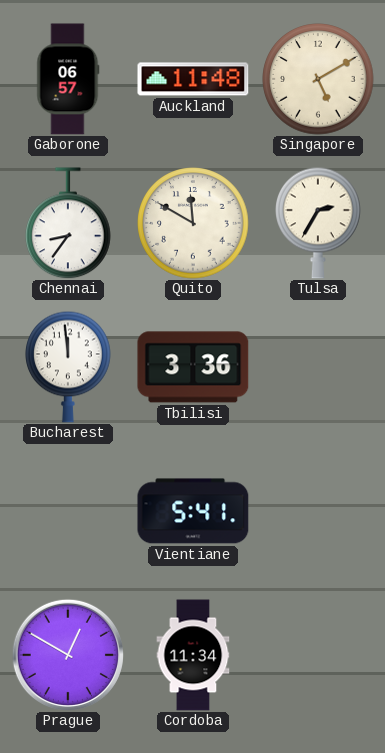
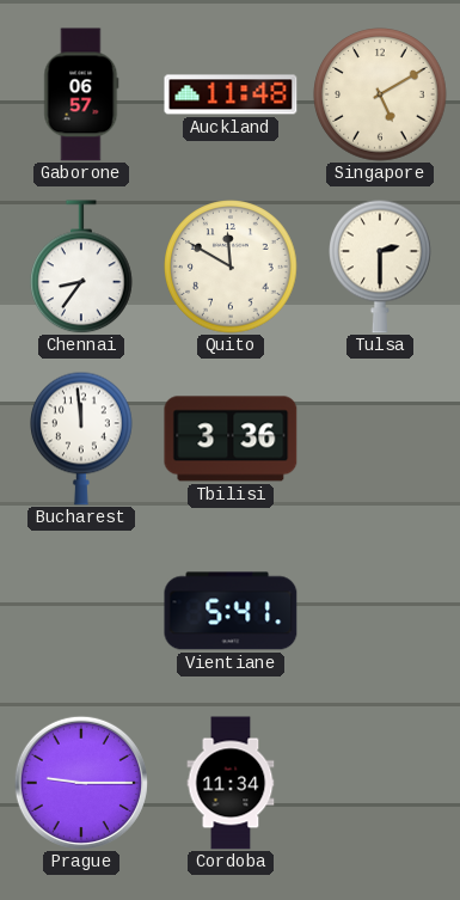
Tulsa: 2:35 -> 2:30 (381, 267)
Prague: 12:50 -> 9:15 (81, 783)
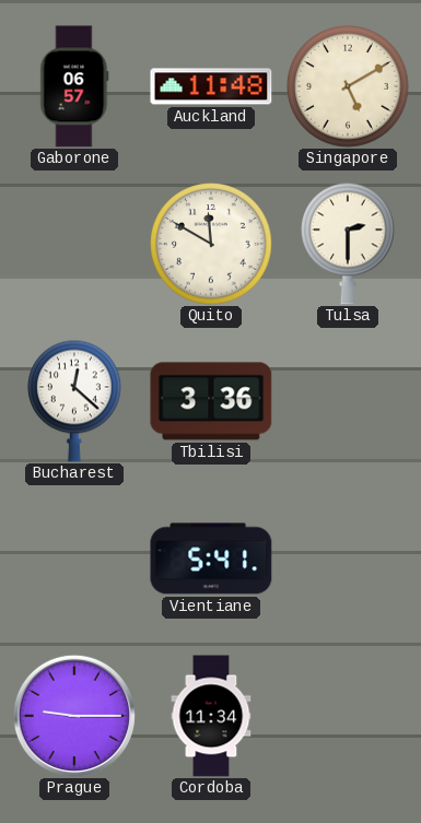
Chennai: 8:36 -> none (82, 267)
Bucharest: 11:59 -> 12:22 (75, 401)
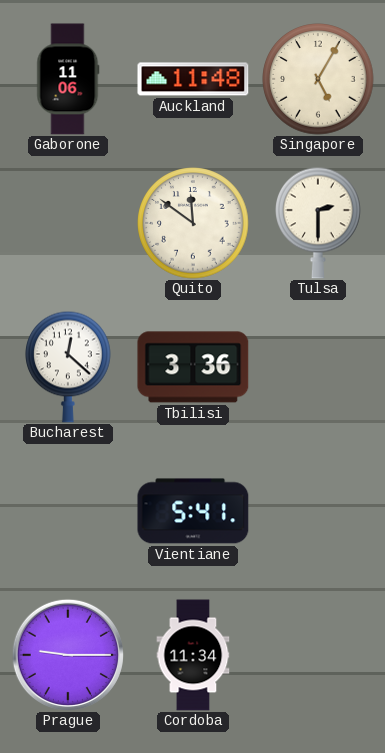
Gaborone: 06:57 -> 11:06 (68, 79)
Singapore: 5:10 -> 5:05 (318, 79)
Quito: 11:50 -> 11:51 (193, 223)
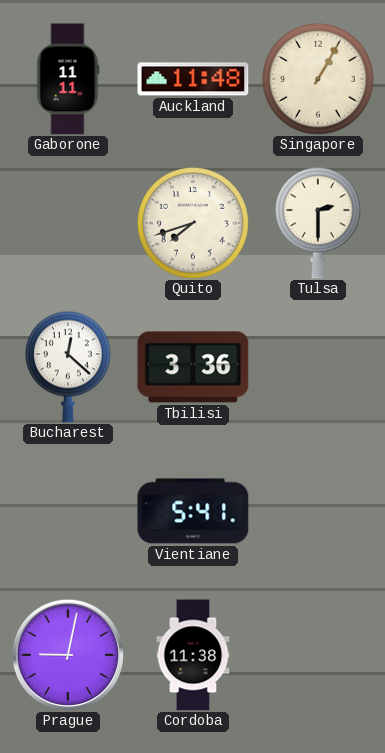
Gaborone: 11:06 -> 11:11 (68, 79)
Singapore: 5:05 -> 1:05 (318, 79)
Quito: 11:51 -> 7:42 (193, 223)
Prague: 9:15 -> 9:02 (68, 655)
Cordoba: 11:34 -> 11:38 (193, 655)
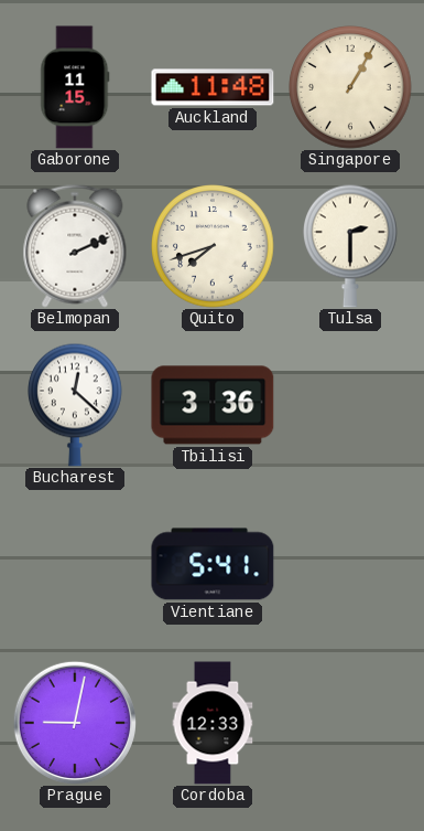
Gaborone: 11:11 -> 11:15 (75, 87)
Belmopan: none -> 2:11 (75, 246)
Cordoba: 11:38 -> 12:33 (213, 723)
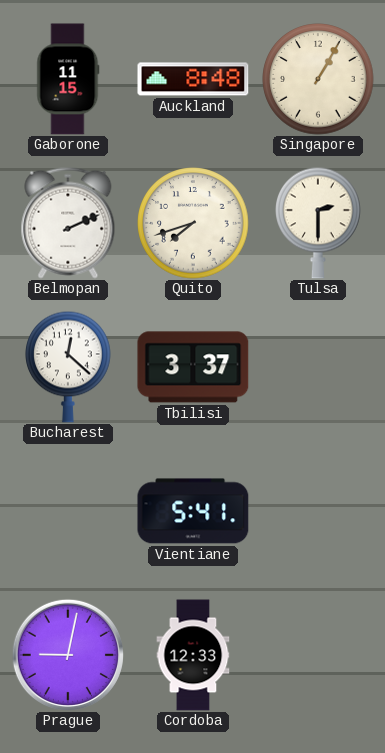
Auckland: 11:48 -> 8:48 (193, 79)
Tbilisi: 3:36 -> 3:37 (193, 367)
